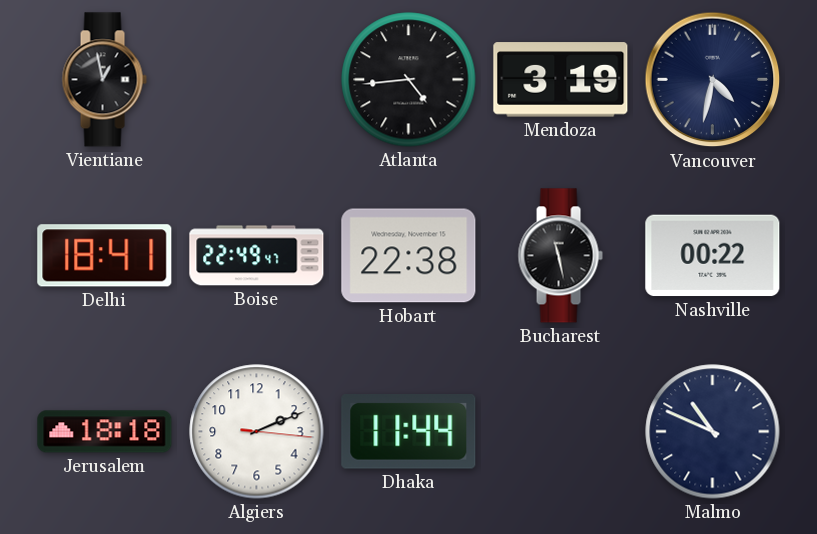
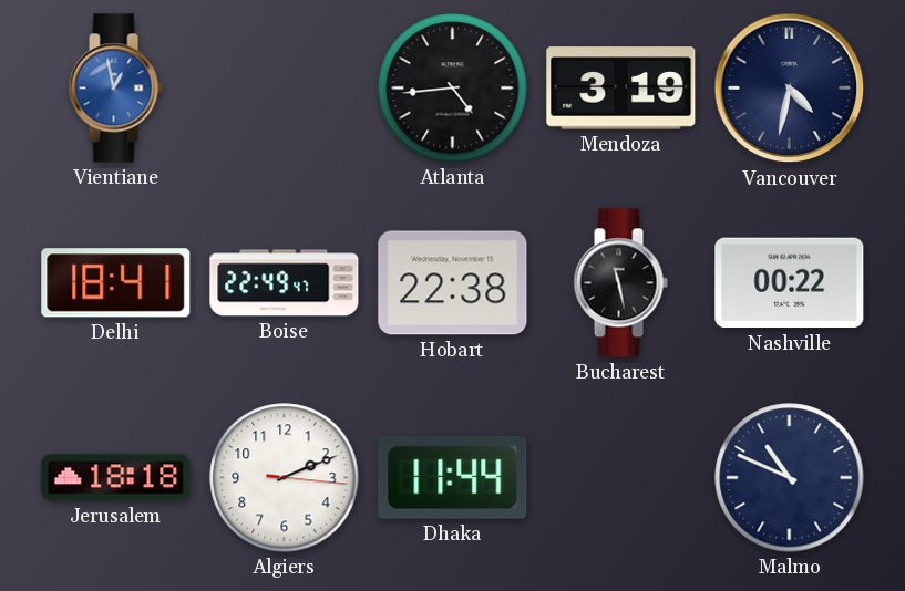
Vientiane dial: black -> blue (115, 89)
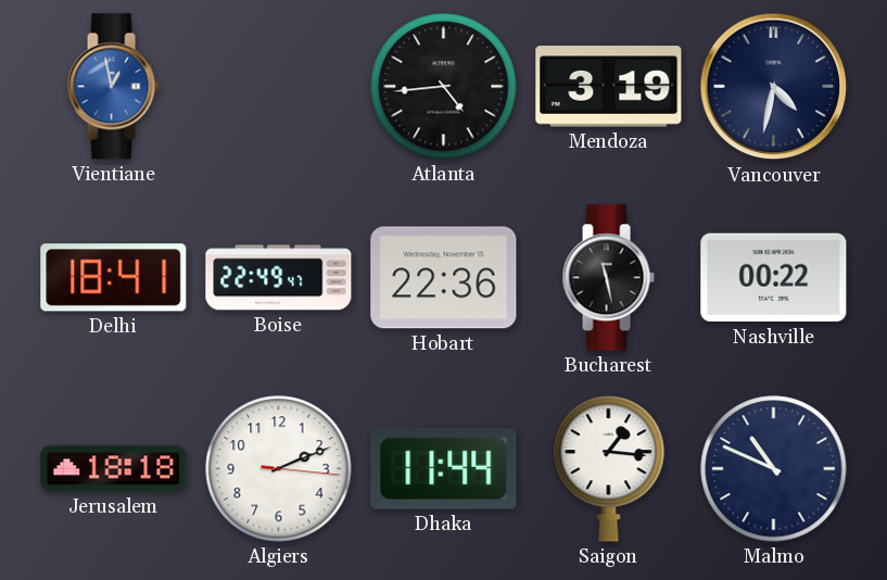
Hobart: 22:38 -> 22:36 (444, 278)
Saigon: none -> 1:16 (609, 468)
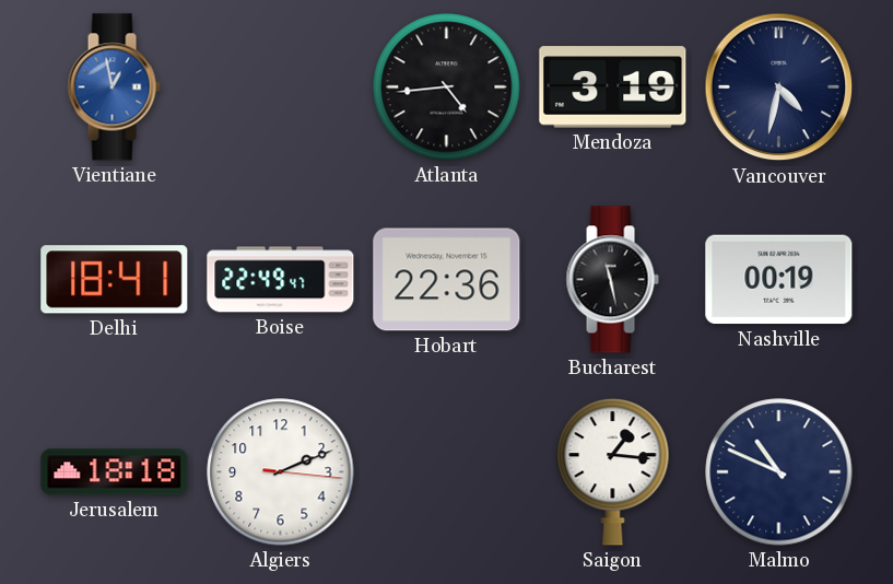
Nashville: 00:22 -> 00:19 (779, 280)
Dhaka: 11:44 -> none (444, 469)
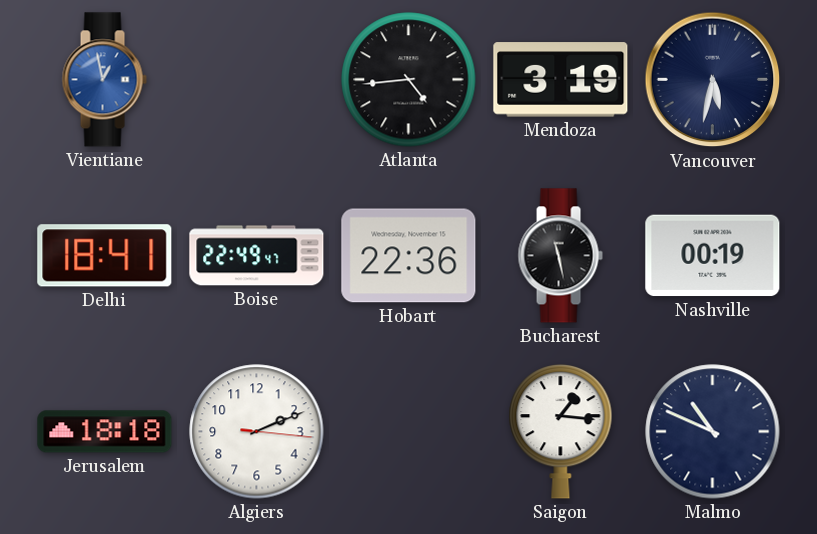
Vancouver: 4:32 -> 5:32 (713, 80)
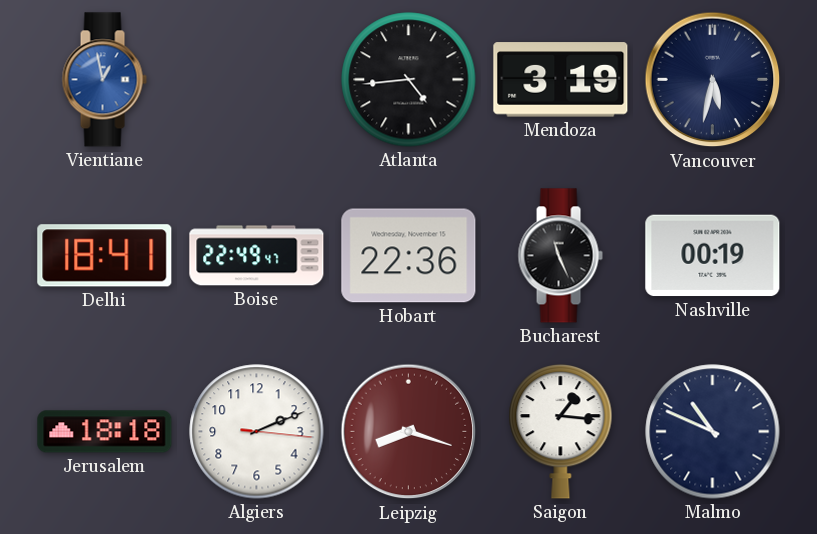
Bucharest: 11:28 -> 11:26 (560, 256)
Leipzig: none -> 8:18 (409, 432)
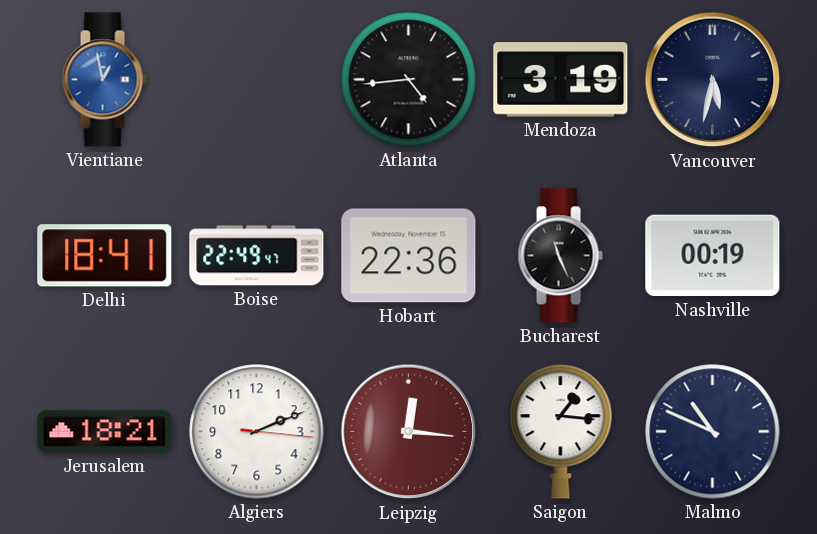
Jerusalem: 18:18 -> 18:21 (105, 432)
Leipzig: 8:18 -> 12:16 (409, 432)
